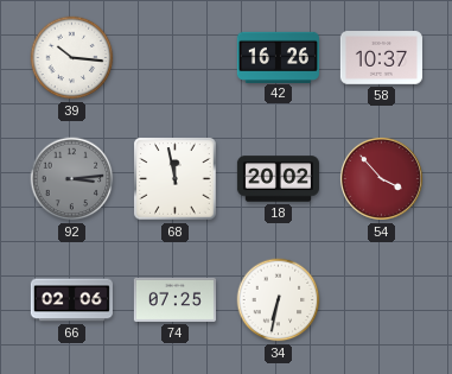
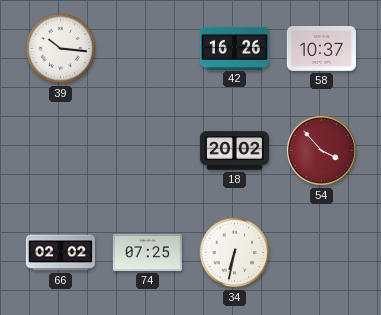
92: 3:14 -> none (72, 179)
68: 11:58 -> none (176, 179)
66: 02:06 -> 02:02 (60, 253)
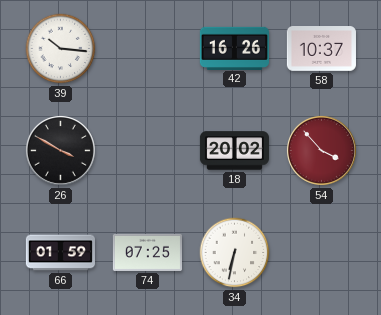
26: none -> 3:50 (60, 150)
66: 02:02 -> 01:59 (60, 253)
